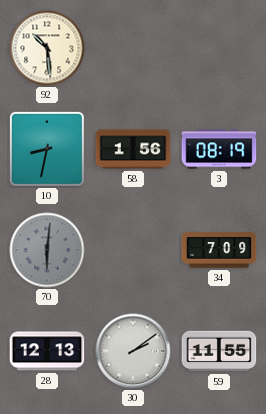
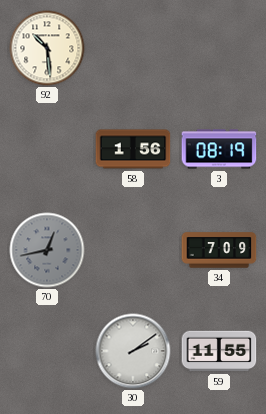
10: 8:32 -> none (47, 149)
70: 6:01 -> 12:43 (47, 250)
28: 12:13 -> none (47, 351)
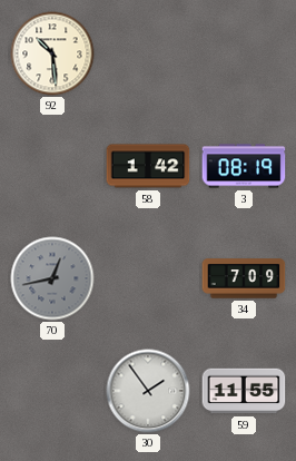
58: 1:56 -> 1:42 (148, 166)
30: 2:09 -> 1:54 (148, 391)
